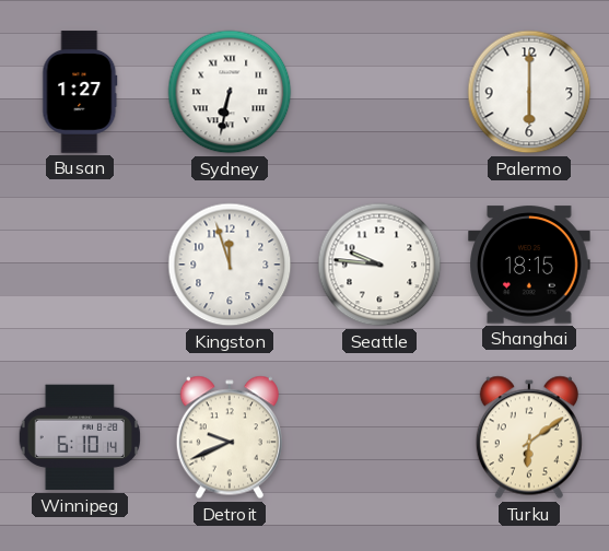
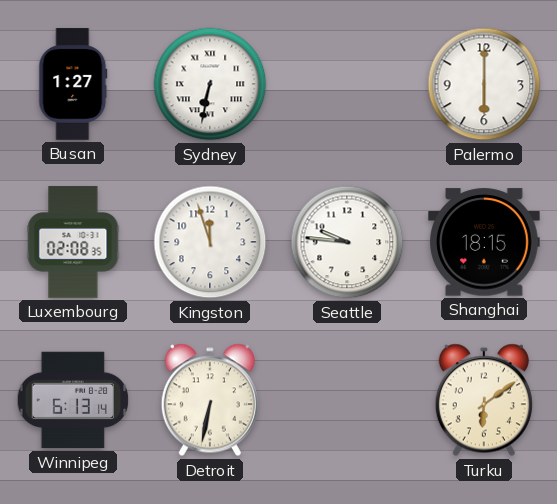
Luxembourg: none -> 02:08 (73, 242)
Winnipeg: 6:10 -> 6:13 (72, 400)
Detroit: 9:41 -> 6:32 (210, 400)
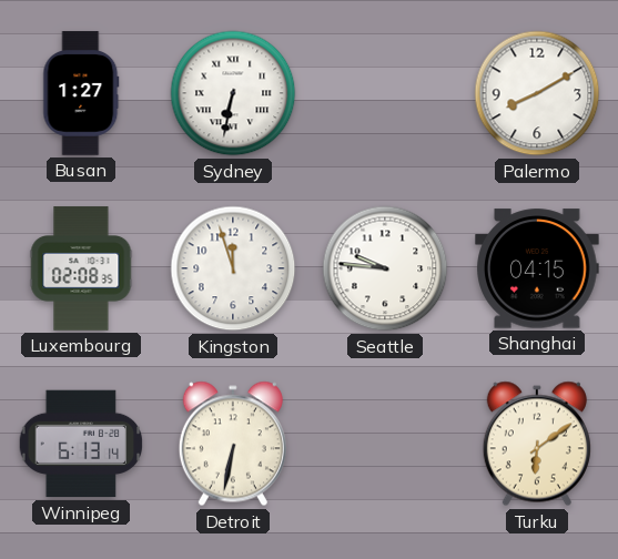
Palermo: 6:00 -> 8:10 (537, 93)
Shanghai: 18:15 -> 04:15 (537, 268)
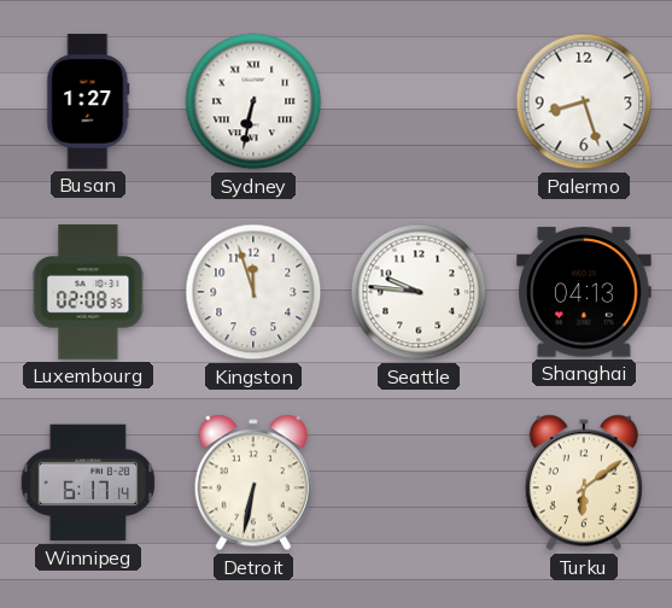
Palermo: 8:10 -> 8:27 (584, 101)
Shanghai: 04:15 -> 04:13 (584, 292)
Winnipeg: 6:13 -> 6:17 (87, 483)
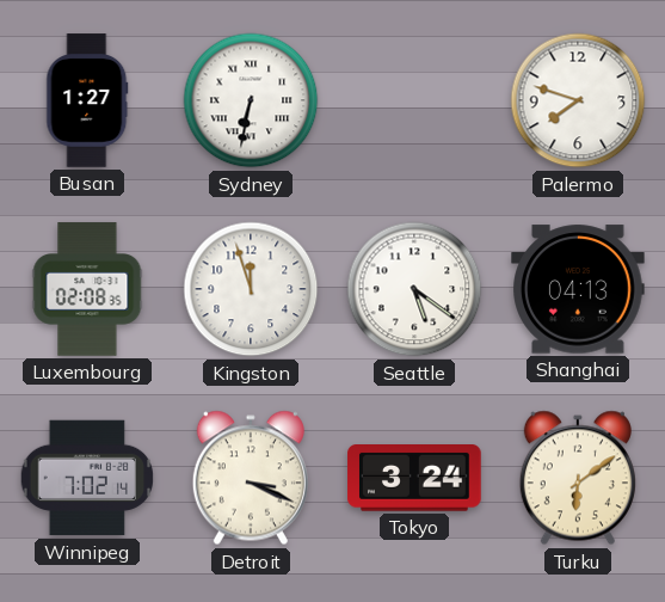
Palermo: 8:27 -> 7:48 (578, 100)
Seattle: 9:46 -> 5:21 (414, 289)
Winnipeg: 6:17 -> 7:02 (86, 478)
Detroit: 6:32 -> 3:19 (251, 478)
Tokyo: none -> 3:24 (414, 478)
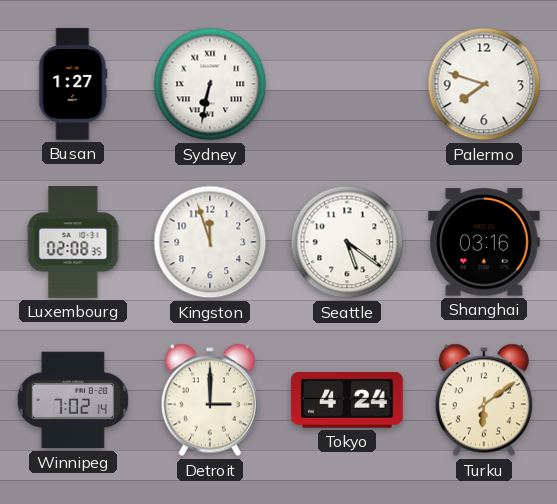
Shanghai: 04:13 -> 03:16 (484, 242)
Detroit: 3:19 -> 3:00 (210, 400)
Tokyo: 3:24 -> 4:24 (347, 400)
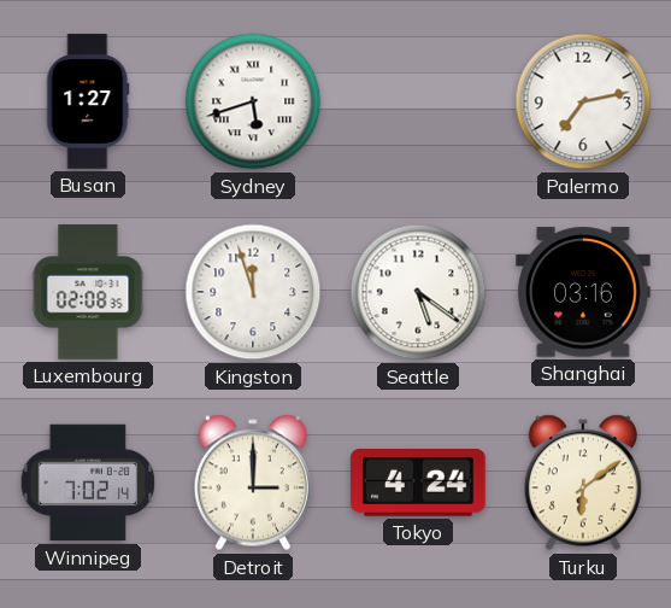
Sydney: 6:32 -> 5:42 (253, 101)
Palermo: 7:48 -> 7:13 (583, 101)
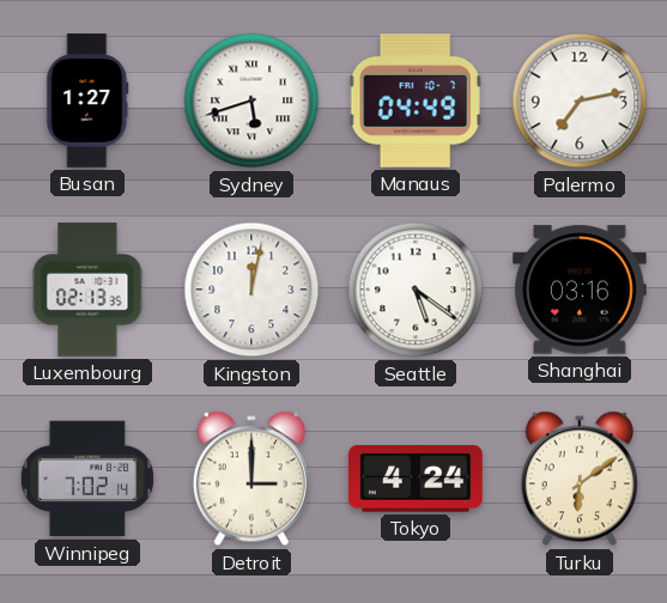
Manaus: none -> 04:49 (416, 102)
Luxembourg: 02:08 -> 02:13 (87, 290)
Kingston: 11:57 -> 12:02 (251, 290)
